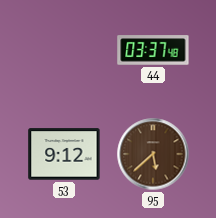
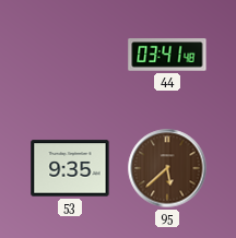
44: 03:37 -> 03:41 (167, 55)
53: 9:12 -> 9:35 (70, 168)
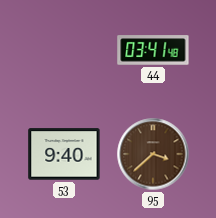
53: 9:35 -> 9:40 (64, 154)
95: 5:38 -> 3:38 (153, 154)
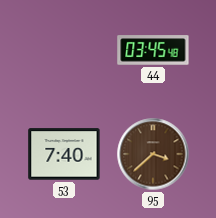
44: 03:41 -> 03:45 (153, 50)
53: 9:40 -> 7:40 (64, 154)
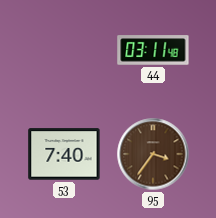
44: 03:45 -> 03:11 (153, 50)
95: 3:38 -> 3:36 (153, 154)
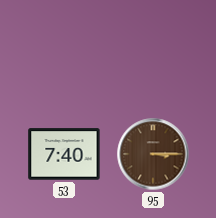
44: 03:11 -> none (153, 50)
95: 3:36 -> 3:15 (153, 154)
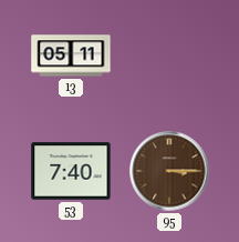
13: none -> 05:11 (71, 56)
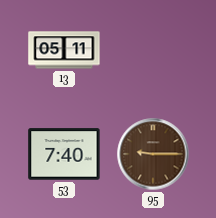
95: 3:15 -> 9:15 (153, 154)
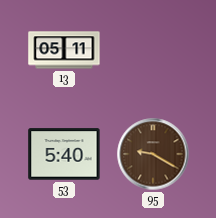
53: 7:40 -> 5:40 (64, 154)
95: 9:15 -> 9:20 (153, 154)
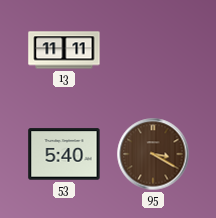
13: 05:11 -> 11:11 (64, 50)
95: 9:20 -> 3:20 (153, 154)
